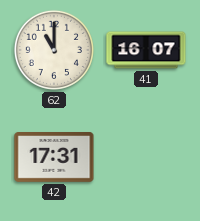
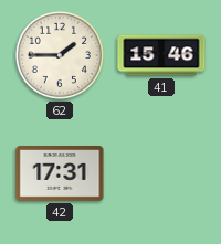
62: 11:00 -> 1:45 (60, 55)
41: 16:07 -> 15:46 (161, 55)
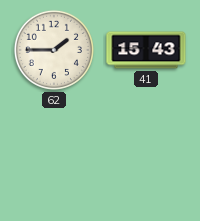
41: 15:46 -> 15:43 (146, 50)
42: 17:31 -> none (60, 174)
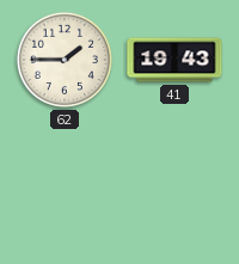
41: 15:43 -> 19:43 (174, 60)
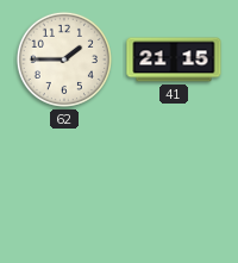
41: 19:43 -> 21:15 (174, 60)
